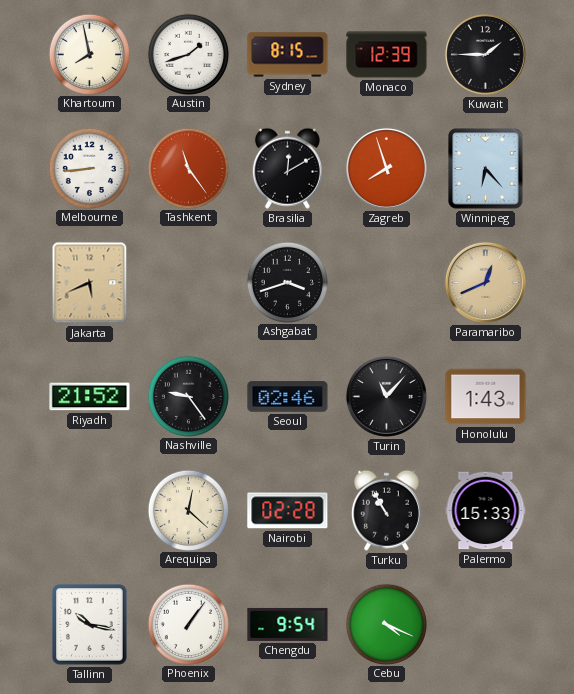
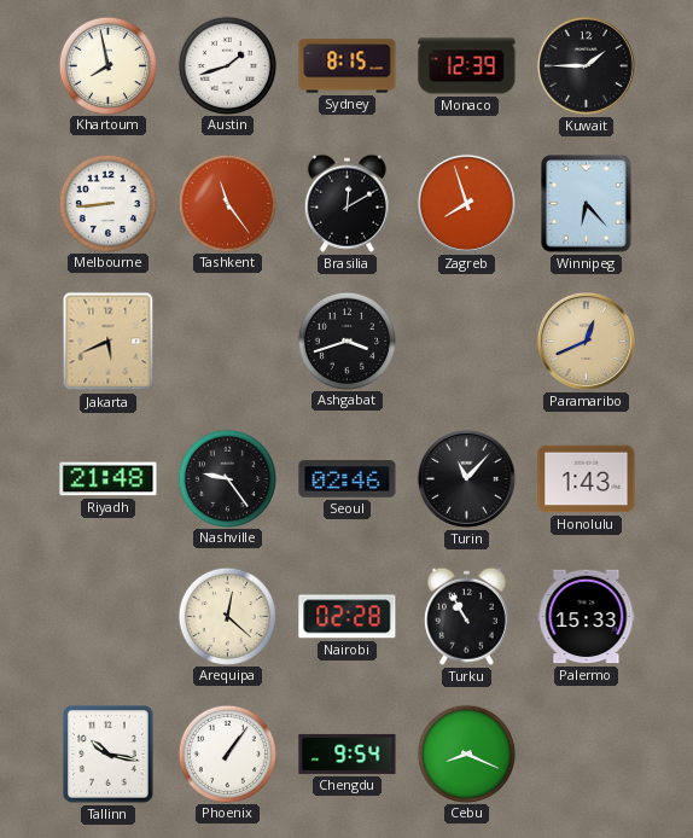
Riyadh: 21:52 -> 21:48 (109, 479)
Cebu: 4:19 -> 8:19 (466, 753)
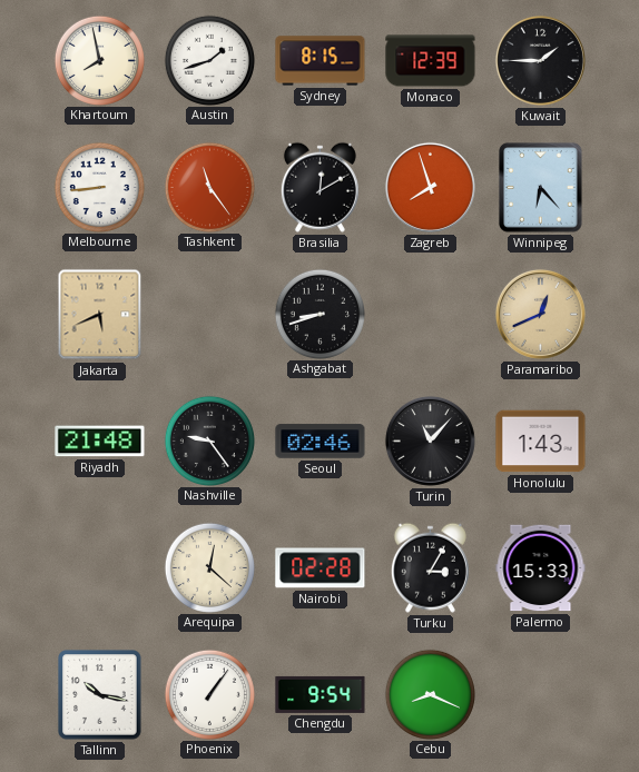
Ashgabat: 3:42 -> 8:42 (319, 314)
Turku: 10:55 -> 3:05 (430, 567)
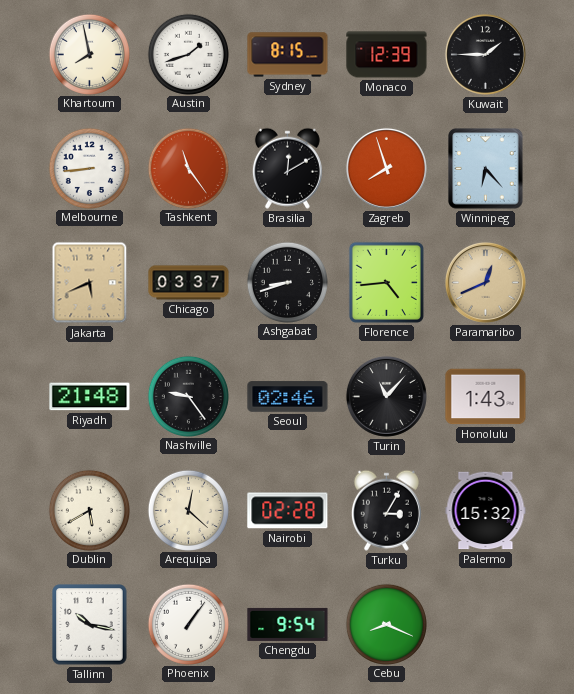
Chicago: none -> 03:37 (189, 283)
Florence: none -> 4:44 (386, 282)
Dublin: none -> 5:40 (89, 510)
Palermo: 15:33 -> 15:32 (486, 511)
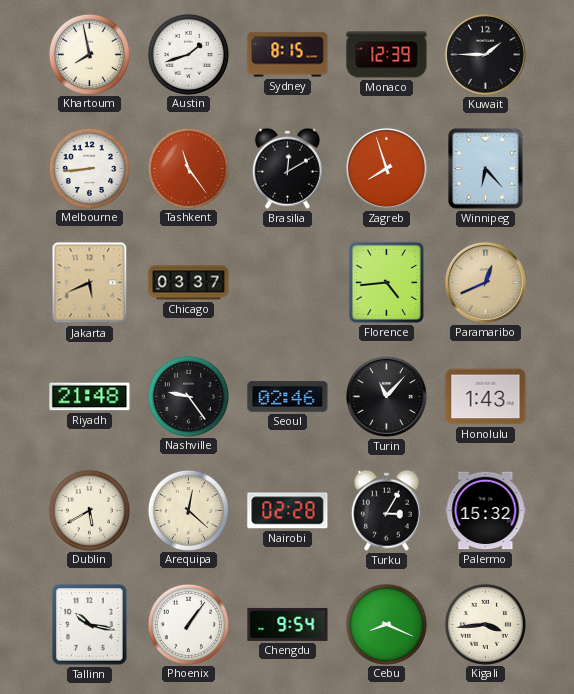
Ashgabat: 8:42 -> none (287, 282)
Kigali: none -> 3:44 (485, 624)
